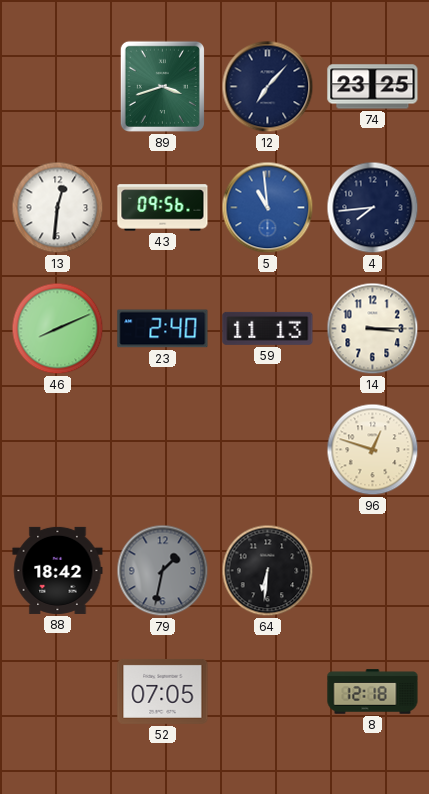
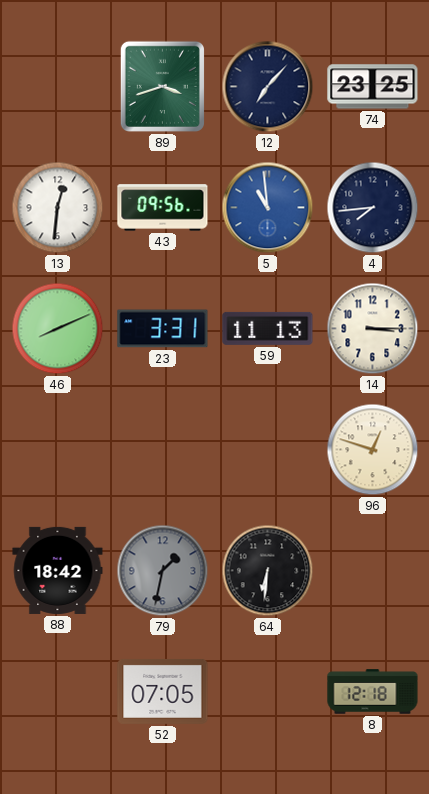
23: 2:40 -> 3:31 (163, 329)
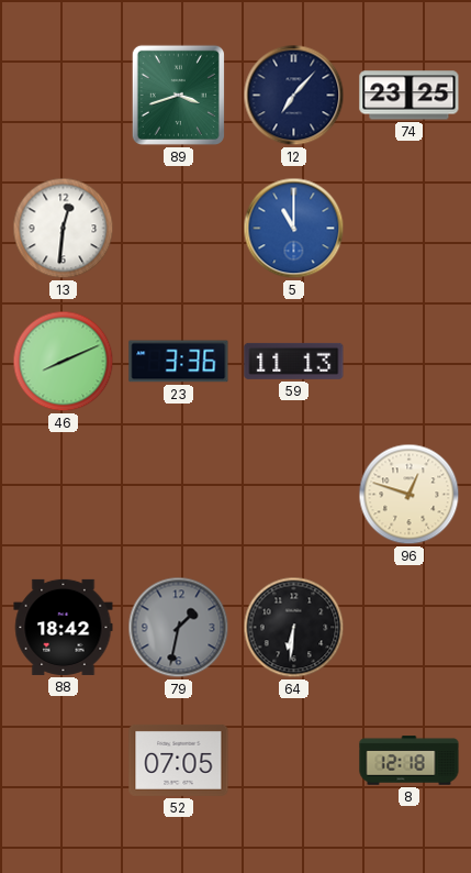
43: 09:56 -> none (163, 208)
5: 10:59 -> 11:00 (294, 229)
4: 7:44 -> none (373, 208)
23: 3:31 -> 3:36 (179, 362)
14: 3:15 -> none (373, 329)
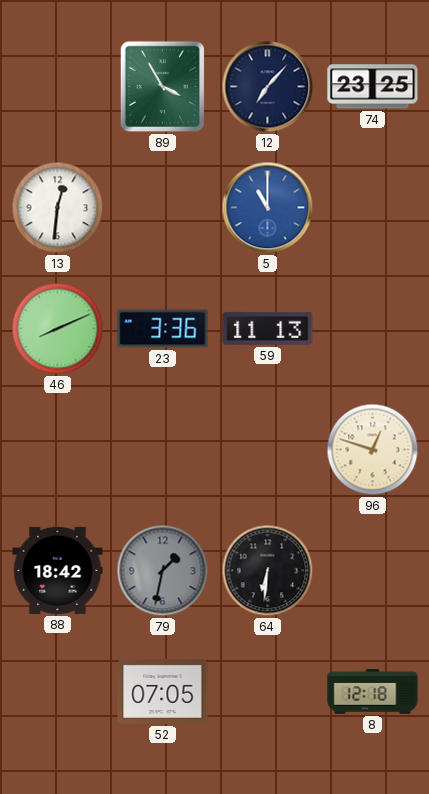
89: 3:42 -> 3:55 (162, 86)
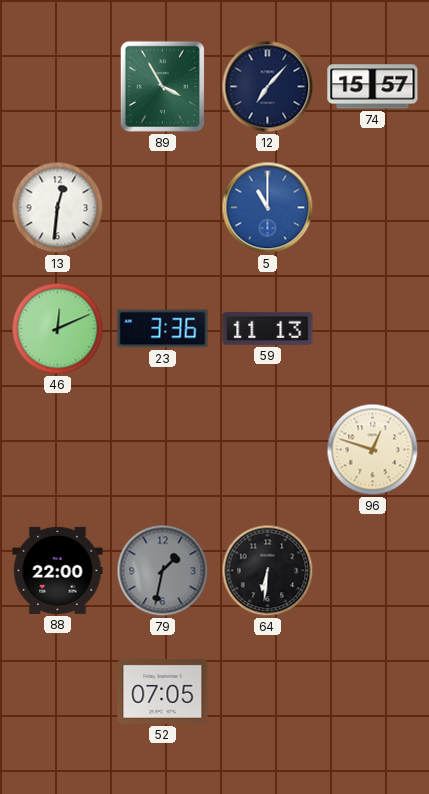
74: 23:25 -> 15:57 (373, 87)
46: 8:11 -> 12:11 (58, 329)
88: 18:42 -> 22:00 (58, 570)
8: 12:18 -> none (373, 692)
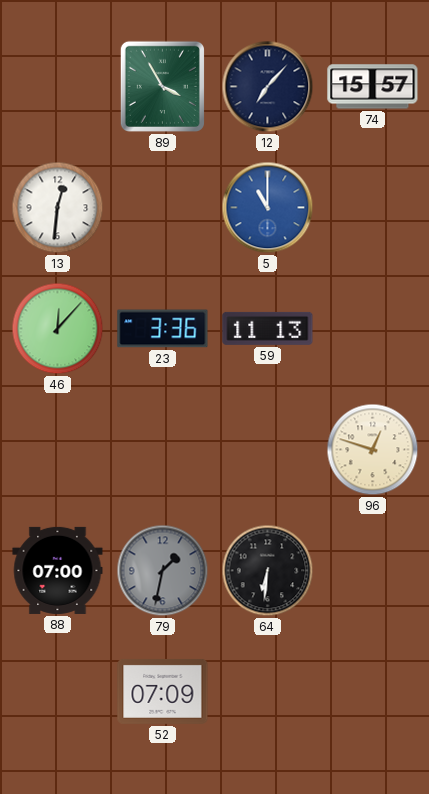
46: 12:11 -> 12:07 (58, 329)
88: 22:00 -> 07:00 (58, 570)
52: 07:05 -> 07:09 (163, 691)
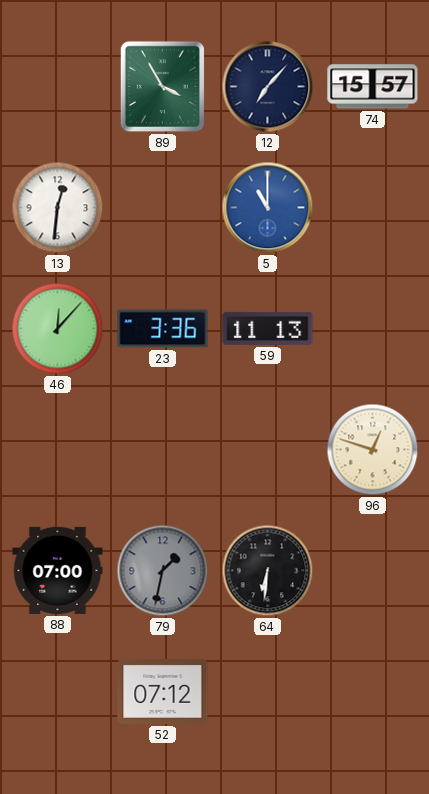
52: 07:09 -> 07:12 (163, 691)
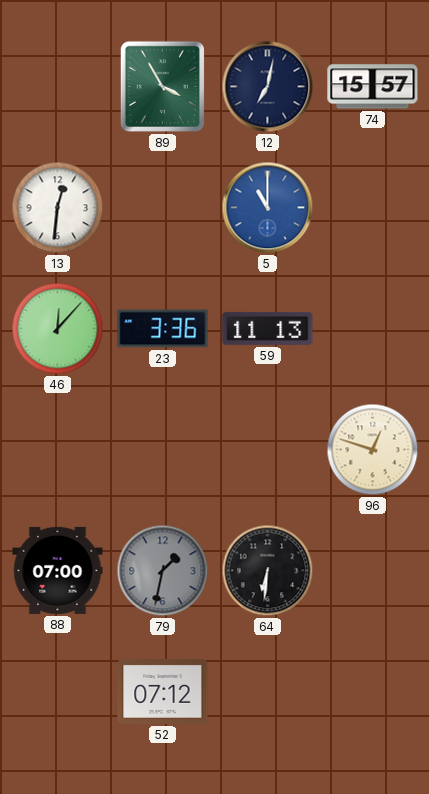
12: 7:07 -> 7:02 (268, 87)
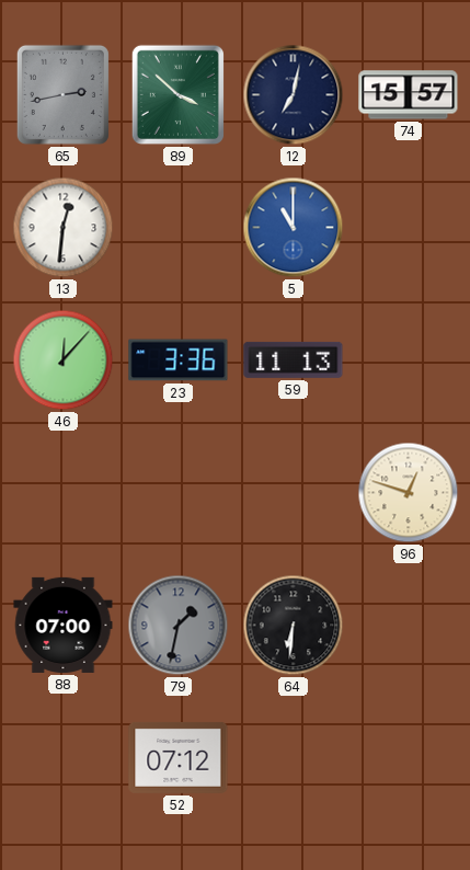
65: none -> 2:43 (62, 94)
89: 3:55 -> 3:52 (177, 94)
